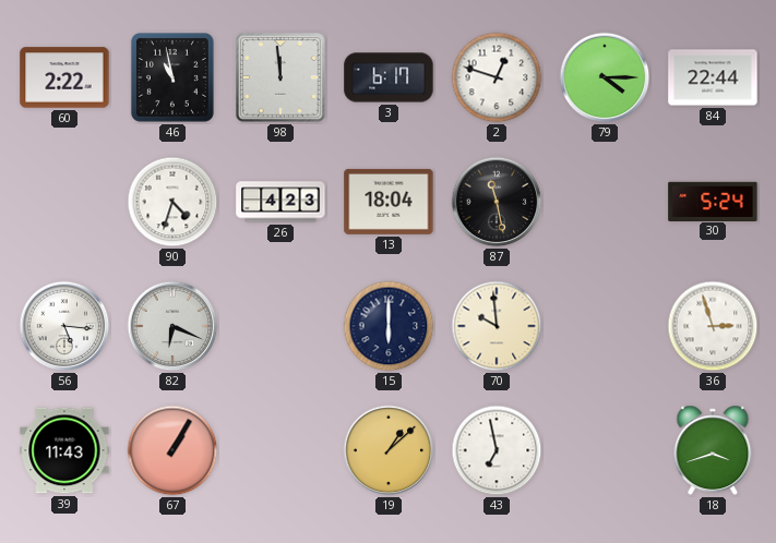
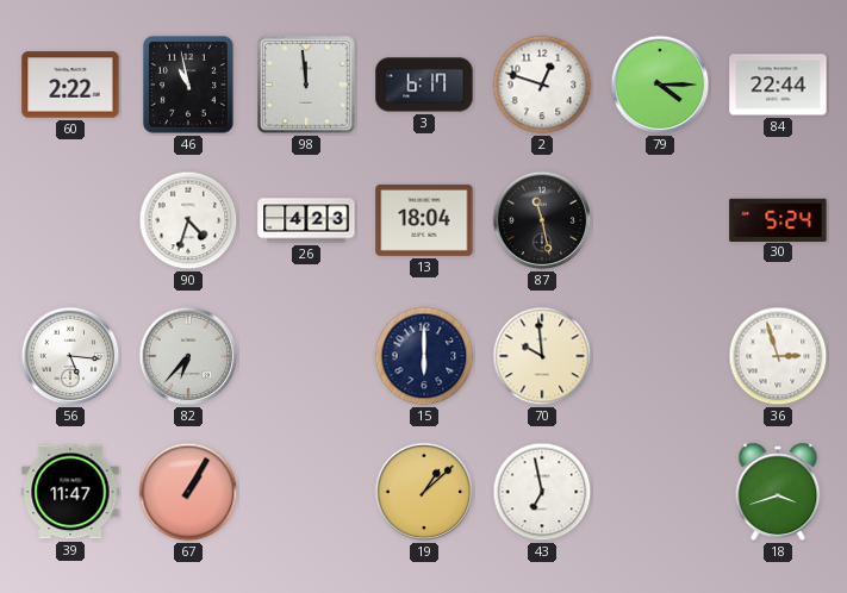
82: 6:19 -> 6:37 (188, 356)
39: 11:43 -> 11:47 (70, 492)
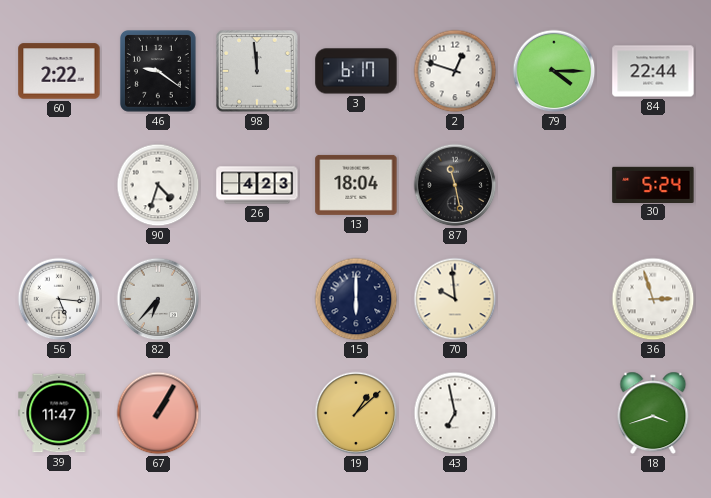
46: 10:58 -> 9:21 (158, 72)
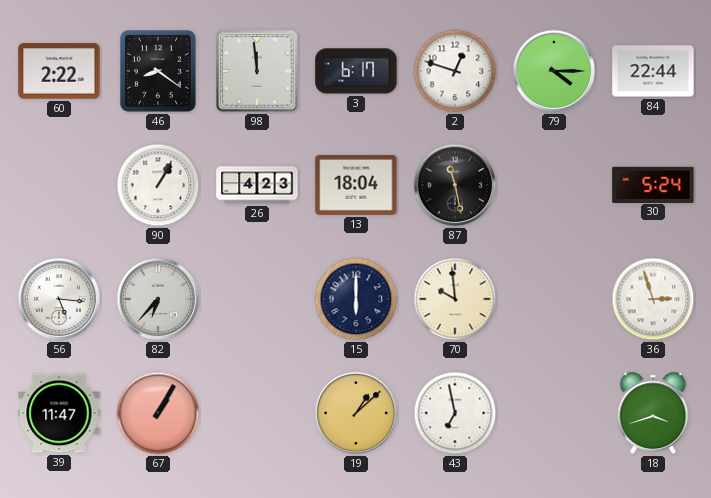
46: 9:21 -> 8:21 (158, 72)
90: 4:33 -> 1:05 (158, 185)
